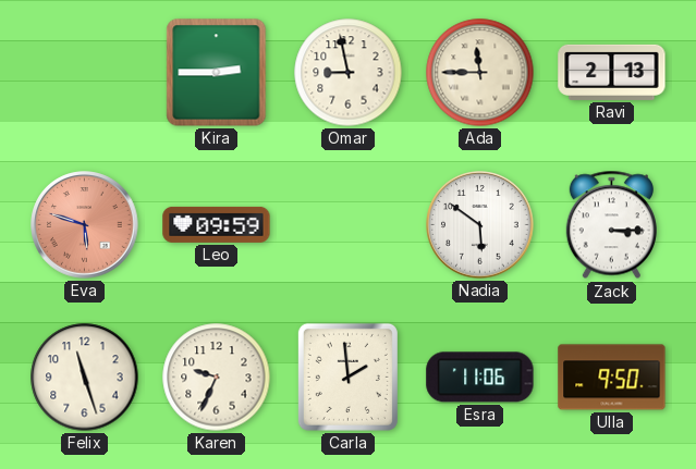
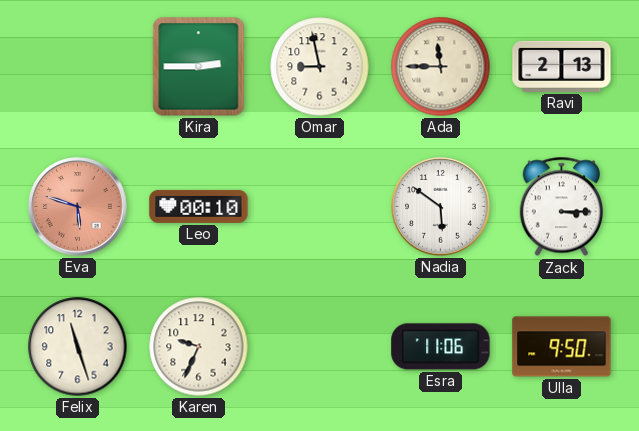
Leo: 09:59 -> 00:10 (199, 206)
Carla: 1:59 -> none (347, 377)
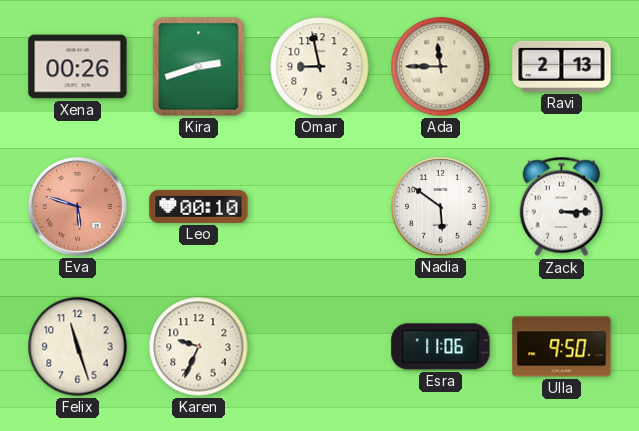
Xena: none -> 00:26 (78, 67)
Kira: 2:45 -> 2:42 (199, 67)
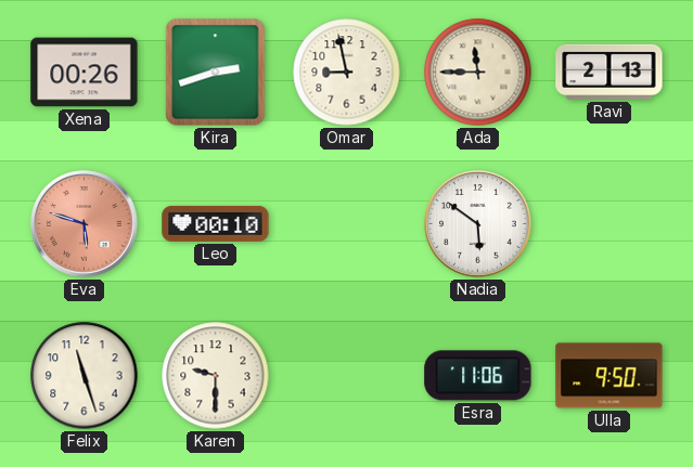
Zack: 3:15 -> none (561, 207)
Karen: 9:34 -> 9:30 (216, 376)
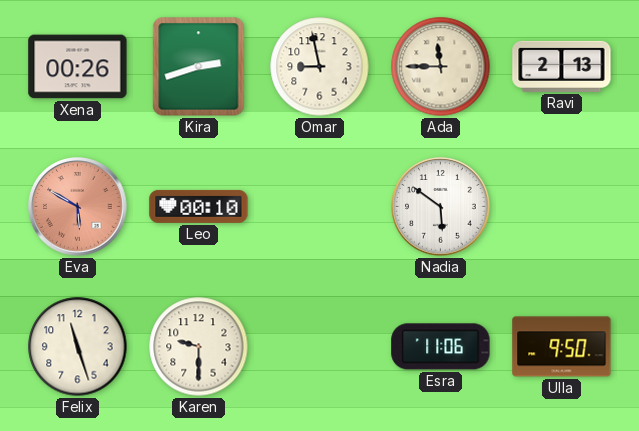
Eva: 5:48 -> 5:50 (78, 207)
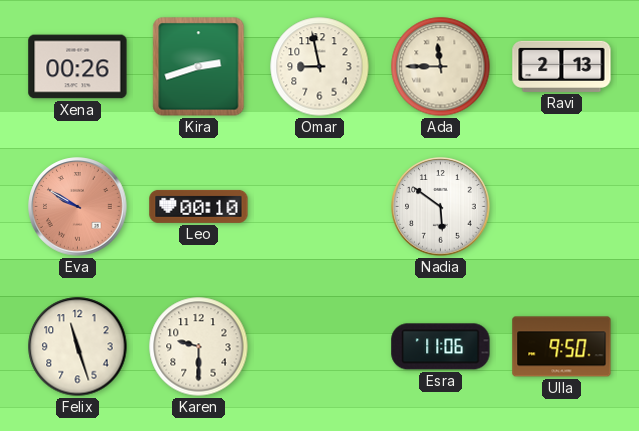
Eva: 5:50 -> 9:50 (78, 207)
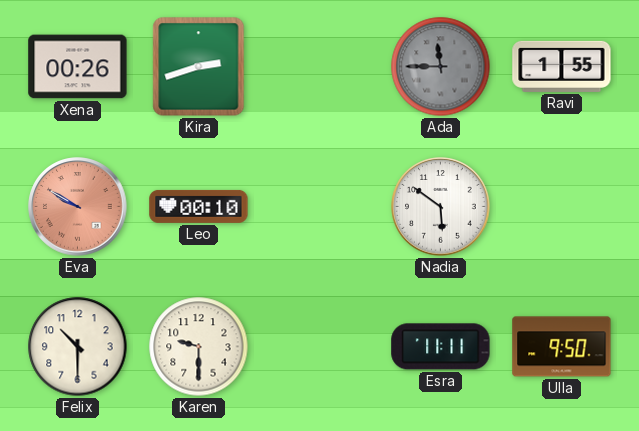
Omar: 8:58 -> none (320, 67)
Ada dial: cream -> grey (441, 67)
Ravi: 2:13 -> 1:55 (562, 66)
Felix: 11:27 -> 10:30 (78, 347)
Esra: 11:06 -> 11:11 (441, 347)
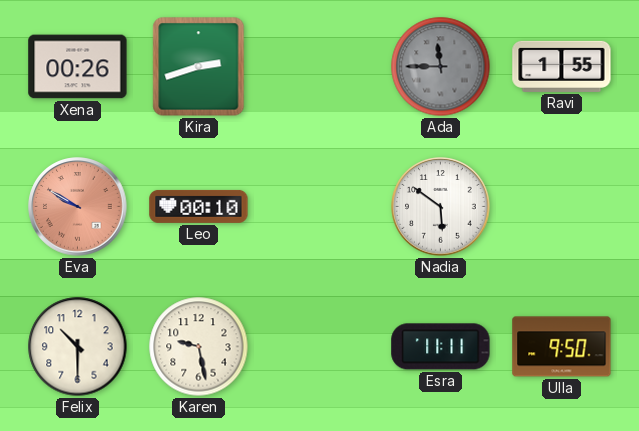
Karen: 9:30 -> 9:28 (199, 347)
